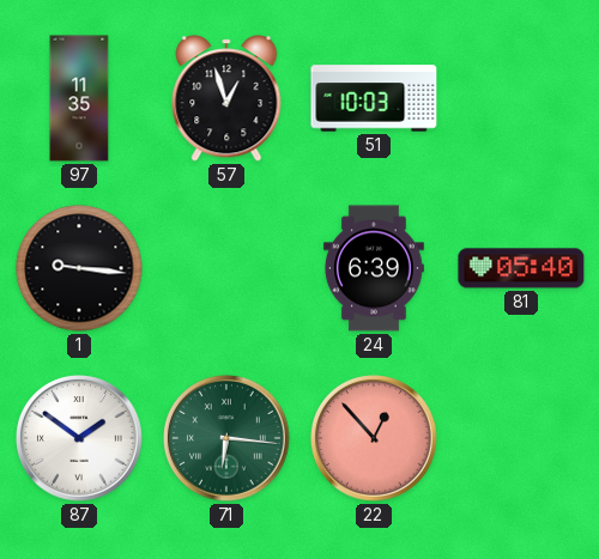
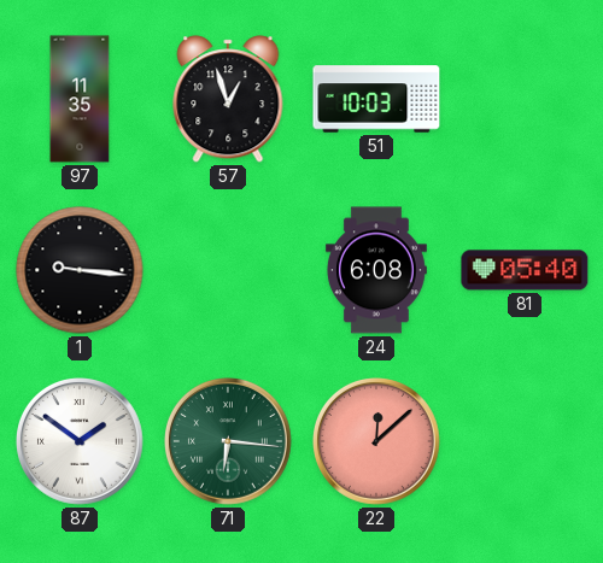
24: 6:39 -> 6:08 (376, 270)
22: 12:53 -> 12:08 (377, 442)
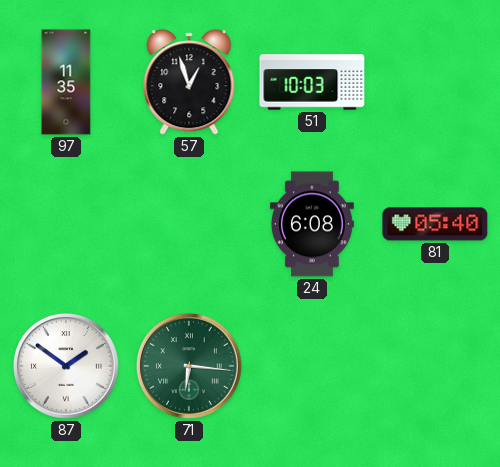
1: 9:16 -> none (80, 270)
22: 12:08 -> none (377, 442)
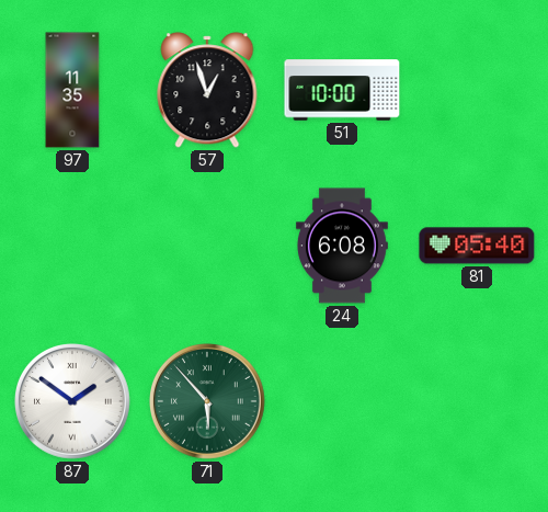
51: 10:03 -> 10:00 (342, 90)
71: 6:16 -> 5:53 (208, 402)
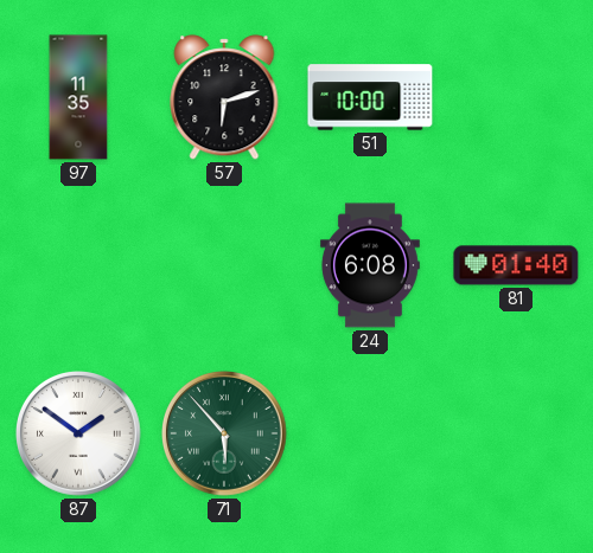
57: 12:57 -> 6:12 (224, 97)
81: 05:40 -> 01:40 (516, 265)
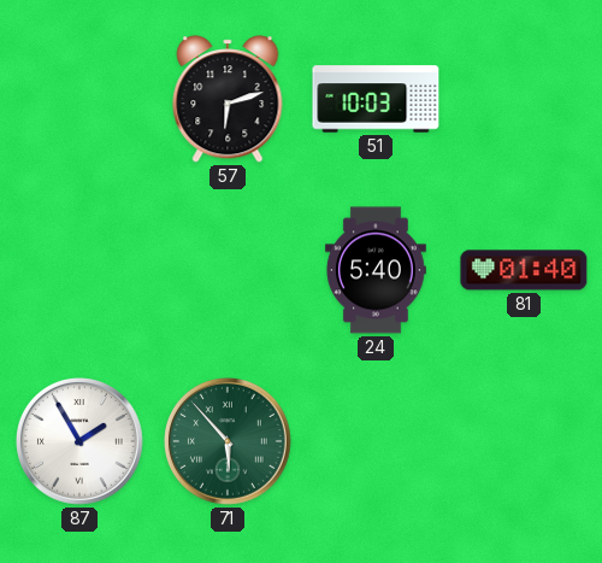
97: 11:35 -> none (78, 97)
51: 10:00 -> 10:03 (376, 99)
24: 6:08 -> 5:40 (376, 270)
87: 1:51 -> 1:55 (81, 442)
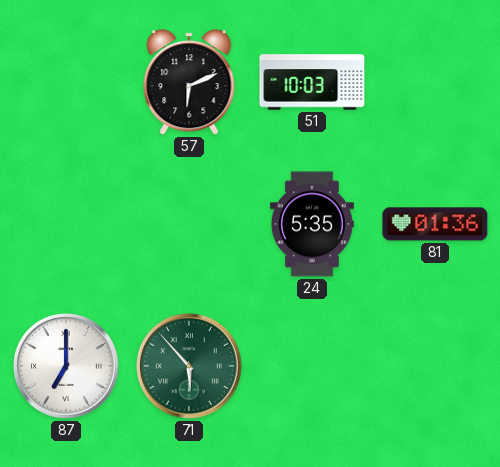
57: 6:12 -> 6:11 (189, 82)
24: 5:40 -> 5:35 (312, 224)
81: 01:40 -> 01:36 (435, 224)
87: 1:55 -> 7:00 (67, 367)
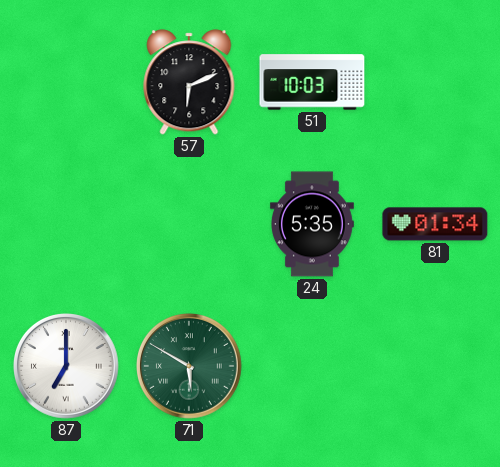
81: 01:36 -> 01:34 (435, 224)
71: 5:53 -> 5:50 (190, 367)
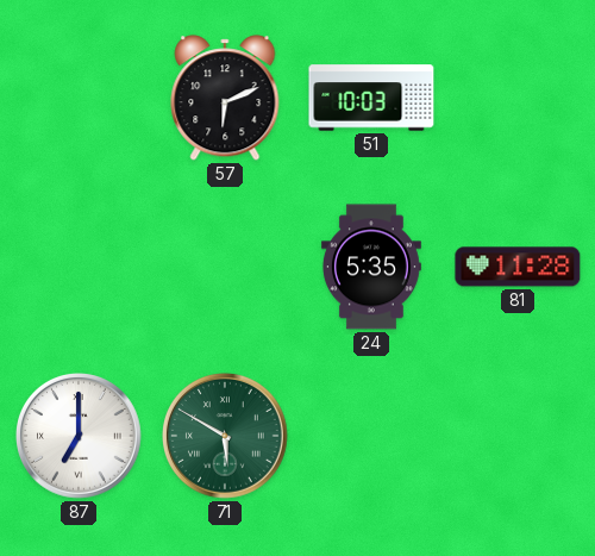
81: 01:34 -> 11:28 (518, 267)
